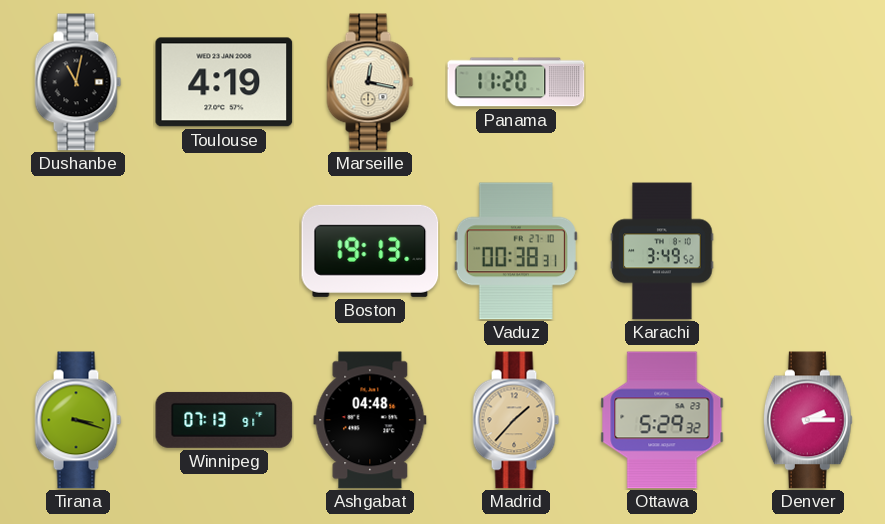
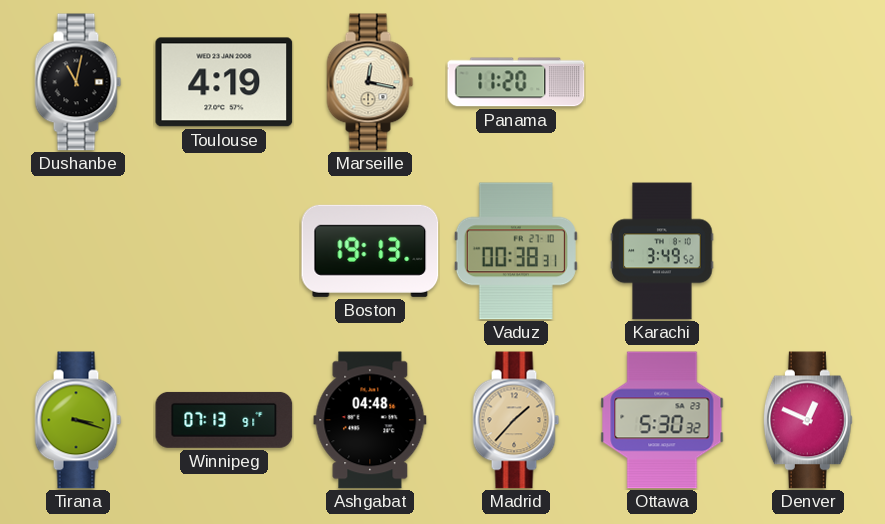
Ottawa: 5:29 -> 5:30 (662, 420)
Denver: 2:15 -> 12:49 (808, 420)
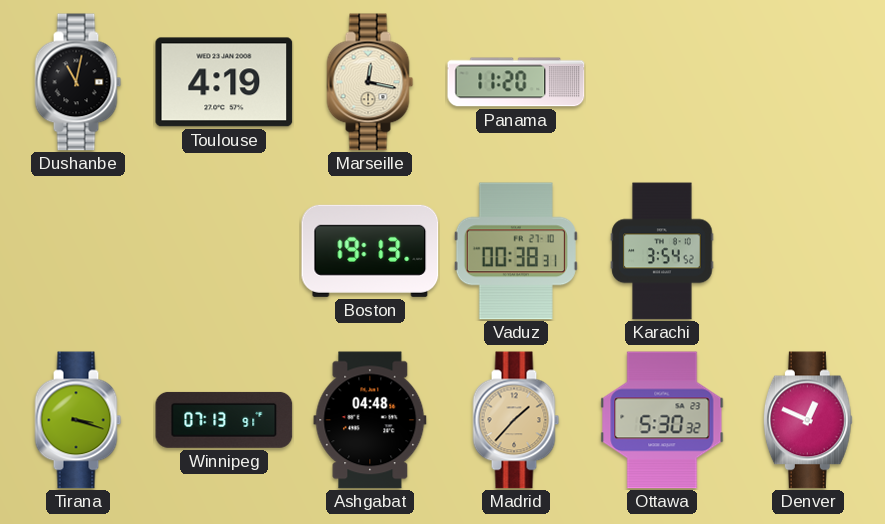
Karachi: 3:49 -> 3:54 (662, 251)
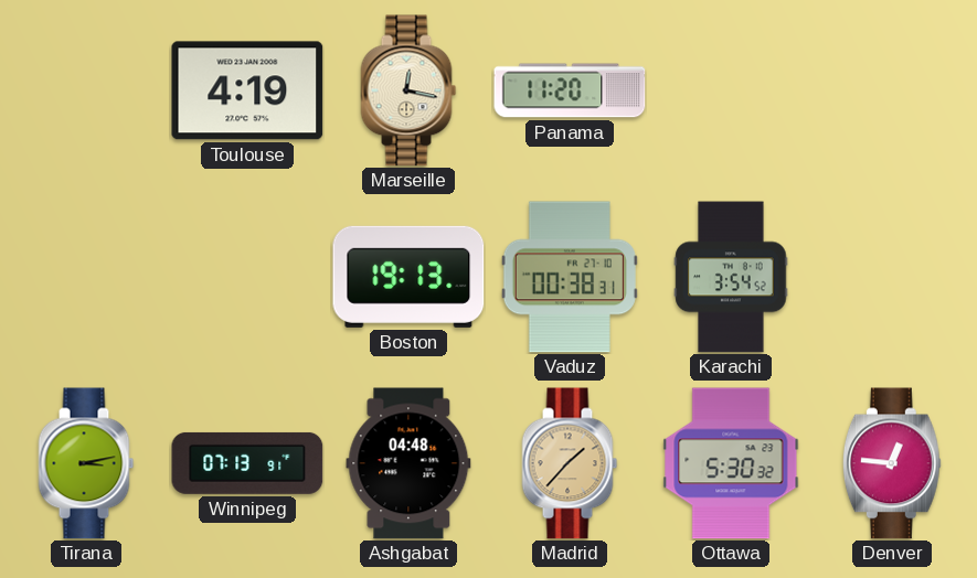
Dushanbe: 11:02 -> none (78, 82)
Tirana: 3:18 -> 3:13 (86, 463)
Denver: 12:49 -> 12:46 (892, 463)
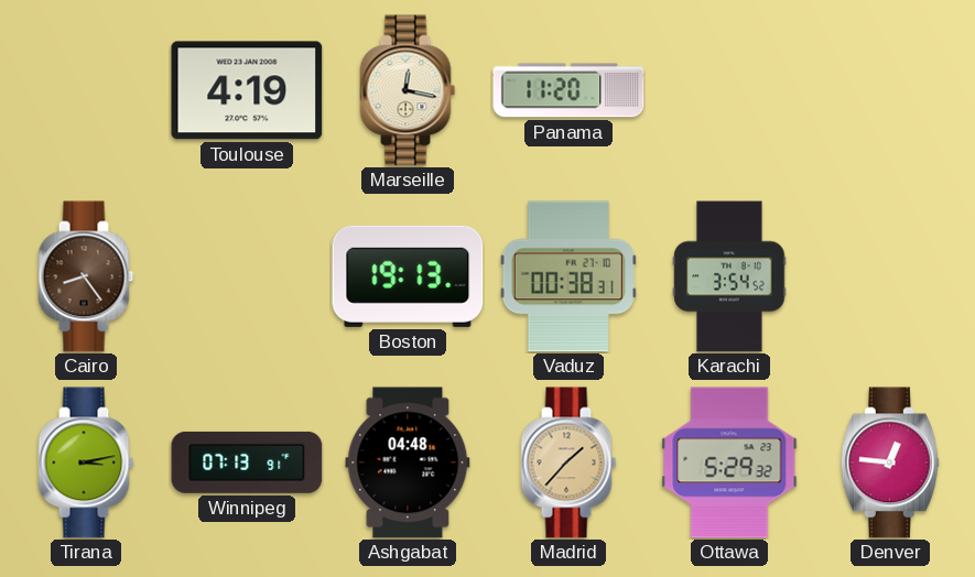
Cairo: none -> 8:24 (86, 276)
Ottawa: 5:30 -> 5:29 (729, 462)
